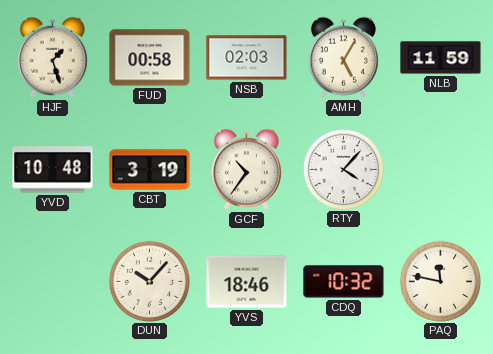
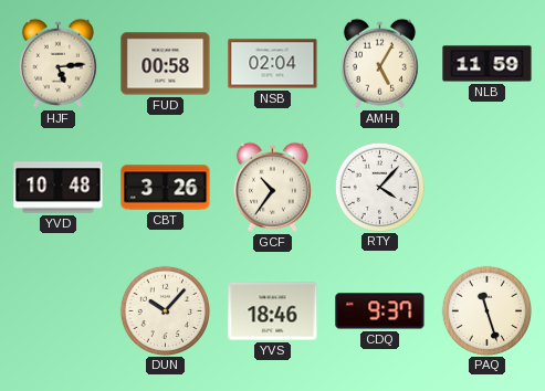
HJF: 1:27 -> 5:14 (57, 63)
NSB: 02:03 -> 02:04 (273, 64)
CBT: 3:19 -> 3:26 (166, 188)
CDQ: 10:32 -> 9:37 (380, 311)
PAQ: 11:47 -> 11:27 (486, 310)
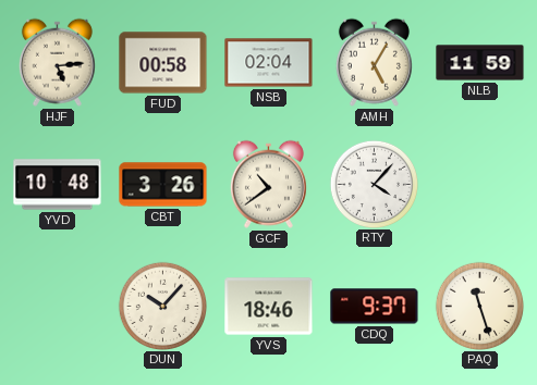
GCF: 10:36 -> 10:39 (268, 184)
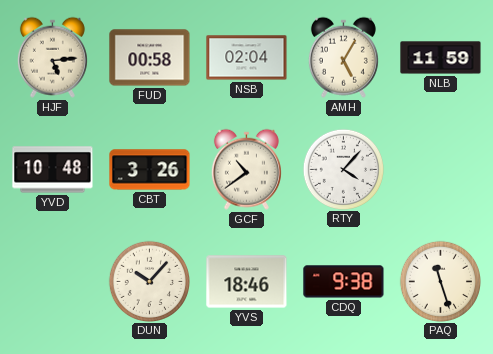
CDQ: 9:37 -> 9:38 (344, 282)
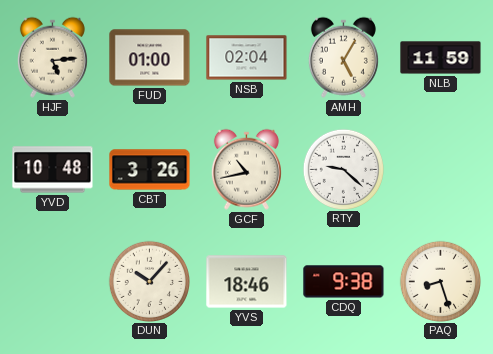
FUD: 00:58 -> 01:00 (150, 58)
GCF: 10:39 -> 10:43 (246, 169)
RTY: 4:07 -> 9:22 (343, 169)
PAQ: 11:27 -> 8:27 (440, 281)
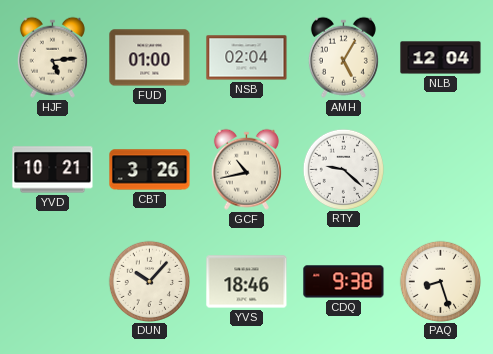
NLB: 11:59 -> 12:04 (441, 58)
YVD: 10:48 -> 10:21 (53, 170)
